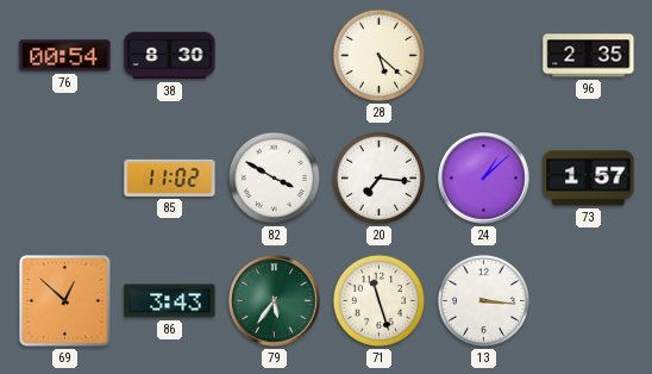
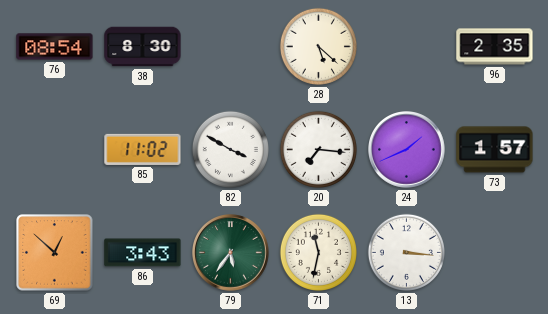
76: 00:54 -> 08:54 (55, 47)
24: 1:08 -> 1:41 (407, 150)
71: 11:27 -> 11:32 (318, 252)
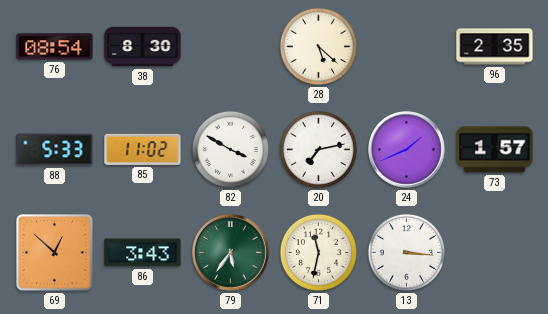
88: none -> 5:33 (55, 150)
20: 7:16 -> 7:13 (318, 149)
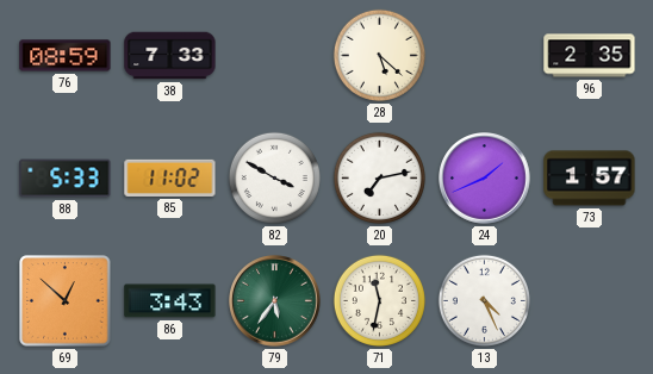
76: 08:54 -> 08:59 (66, 56)
38: 8:30 -> 7:33 (170, 56)
13: 3:16 -> 4:26 (484, 300)
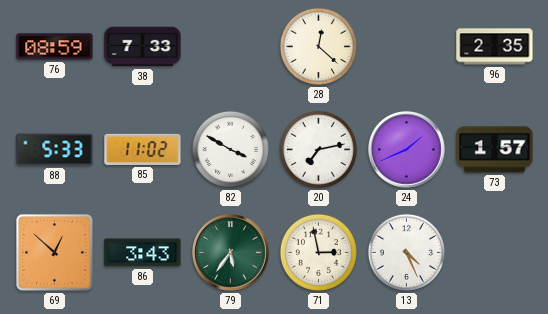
28: 5:22 -> 12:22 (318, 46)
71: 11:32 -> 2:58 (318, 252)
